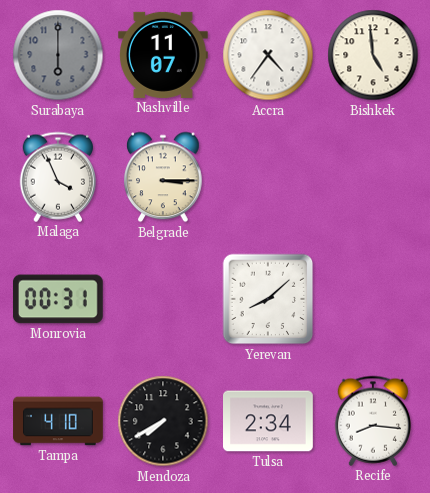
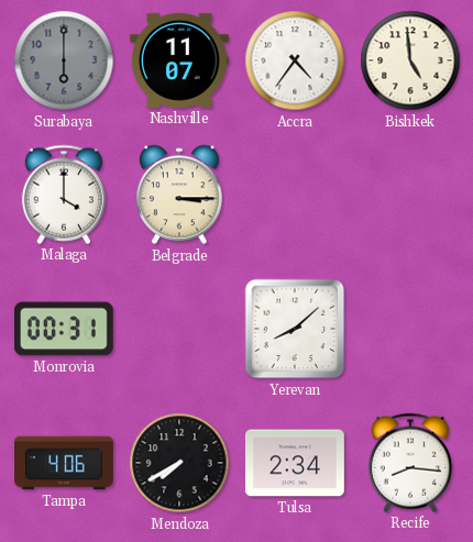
Malaga: 3:56 -> 4:00 (63, 195)
Tampa: 4:10 -> 4:06 (64, 463)
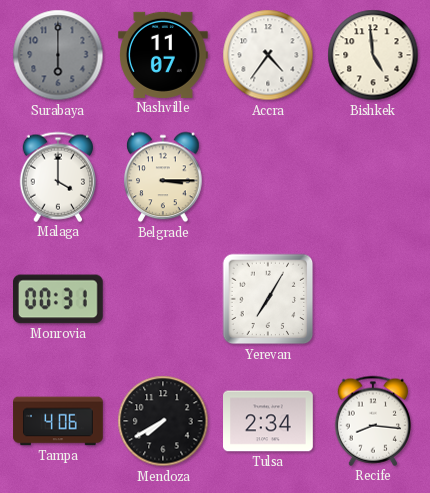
Yerevan: 8:08 -> 7:05 (268, 299)
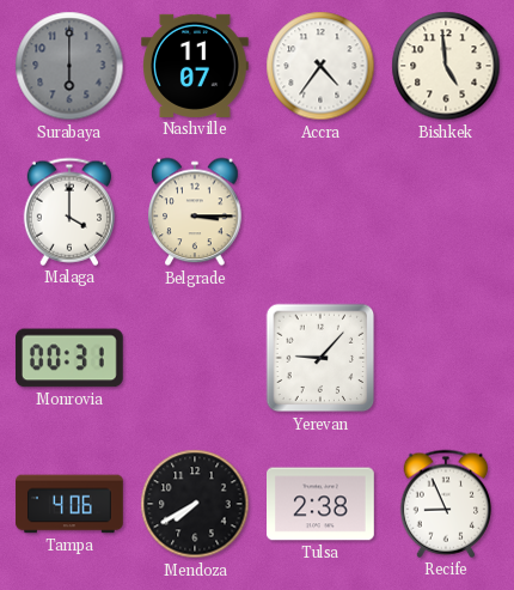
Yerevan: 7:05 -> 9:07 (320, 358)
Tulsa: 2:34 -> 2:38 (322, 504)
Recife: 8:16 -> 8:56 (445, 504)
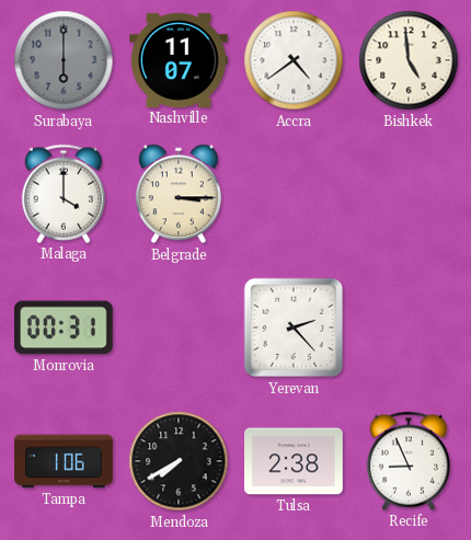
Accra: 4:36 -> 4:39 (294, 60)
Yerevan: 9:07 -> 2:23 (294, 328)
Tampa: 4:06 -> 1:06 (64, 461)
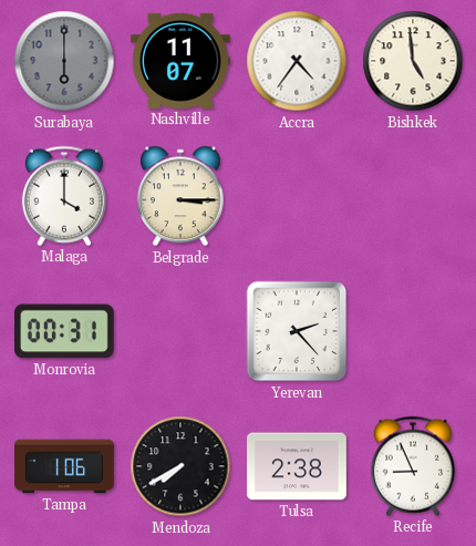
Accra: 4:39 -> 4:36 (297, 61)
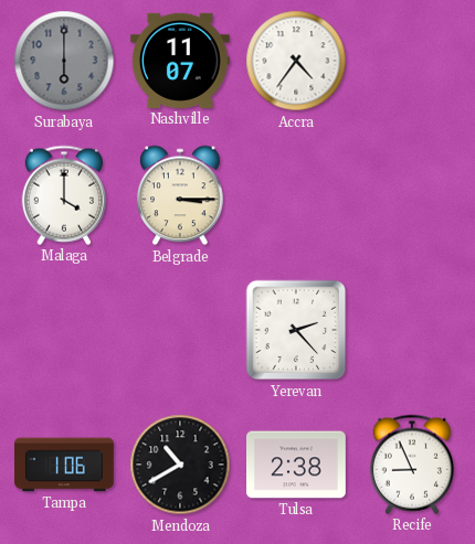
Bishkek: 4:59 -> none (413, 61)
Monrovia: 00:31 -> none (64, 331)
Mendoza: 7:40 -> 10:40 (180, 465)
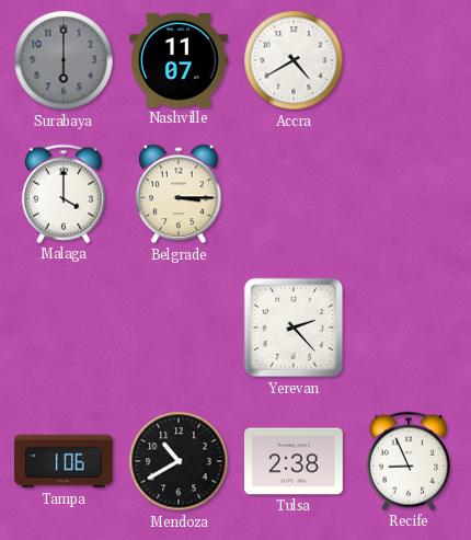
Accra: 4:36 -> 4:40 (294, 60)
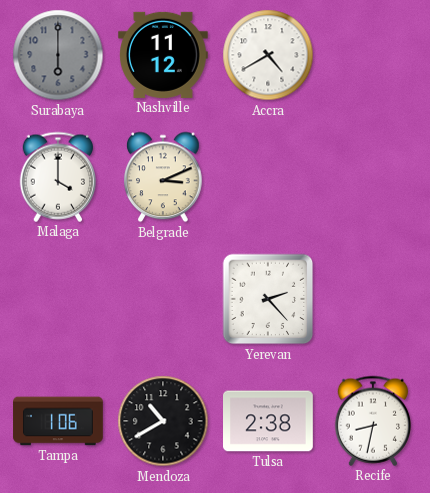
Nashville: 11:07 -> 11:12 (164, 55)
Belgrade: 3:15 -> 3:11 (163, 177)
Recife: 8:56 -> 8:32 (372, 421)
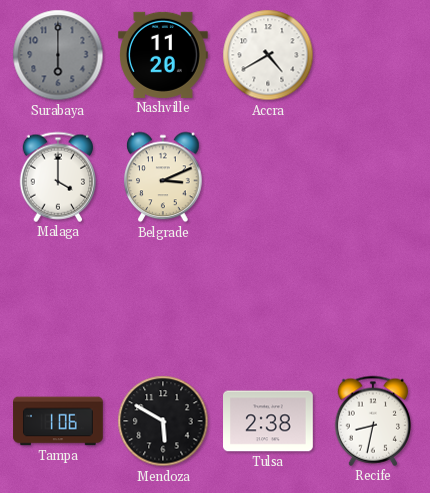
Nashville: 11:12 -> 11:20 (164, 55)
Yerevan: 2:23 -> none (268, 299)
Mendoza: 10:40 -> 5:50 (163, 421)
